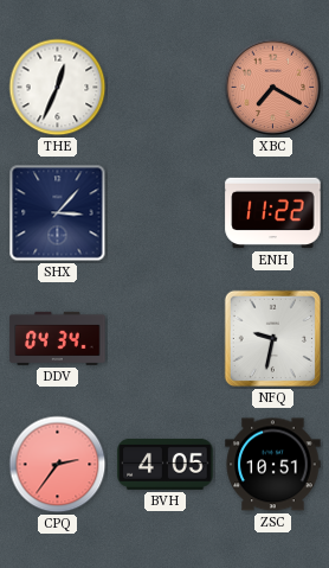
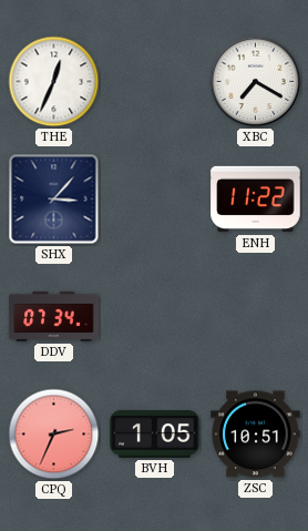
XBC dial: salmon -> white (256, 82)
DDV: 04:34 -> 07:34 (54, 316)
NFQ: 9:32 -> none (272, 338)
CPQ: 2:36 -> 2:34 (54, 435)
BVH: 4:05 -> 1:05 (155, 433)
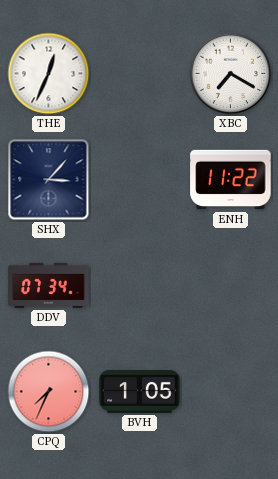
CPQ: 2:34 -> 7:34 (49, 392)
ZSC: 10:51 -> none (256, 435)
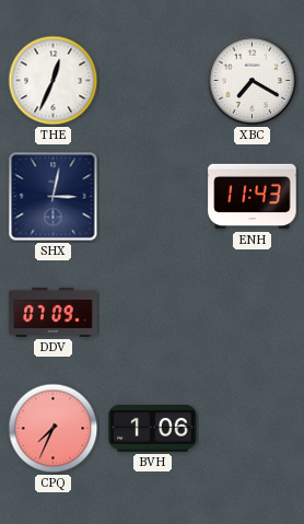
SHX: 3:07 -> 3:02 (54, 197)
ENH: 11:22 -> 11:43 (253, 197)
DDV: 07:34 -> 07:09 (54, 312)
BVH: 1:05 -> 1:06 (153, 428)
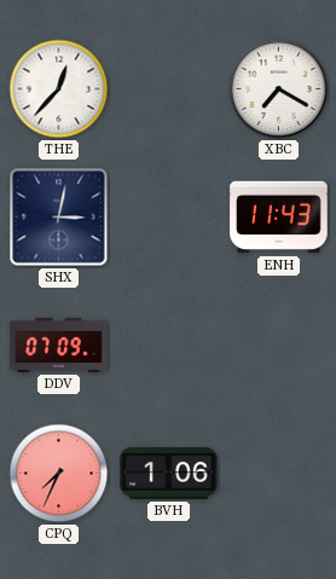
THE: 12:34 -> 12:37 (59, 89)
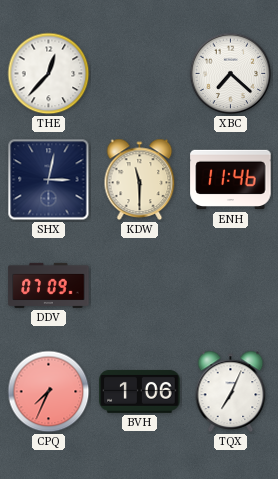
XBC: 7:20 -> 7:22 (231, 74)
KDW: none -> 11:30 (140, 179)
ENH: 11:43 -> 11:46 (231, 180)
TQX: none -> 7:04 (231, 391)
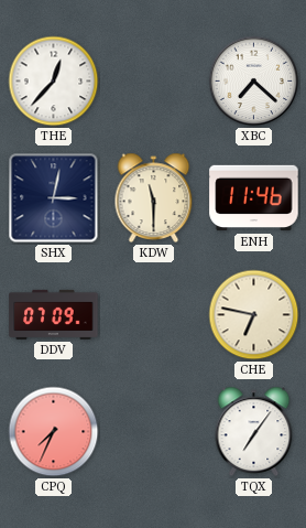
CHE: none -> 6:47 (254, 315)
BVH: 1:06 -> none (140, 391)
TQX: 7:04 -> 7:06 (254, 431)
